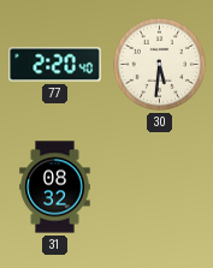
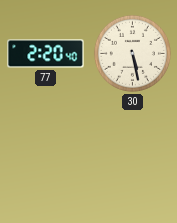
30: 5:31 -> 5:28 (132, 53)
31: 08:32 -> none (55, 187)
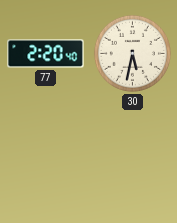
30: 5:28 -> 5:32 (132, 53)
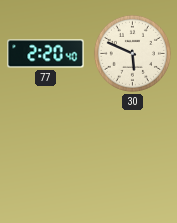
30: 5:32 -> 5:49 (132, 53)
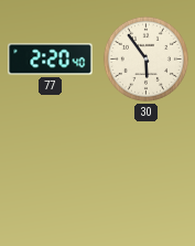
30: 5:49 -> 5:54 (145, 58)
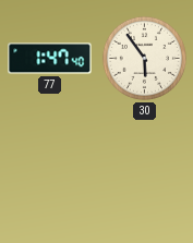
77: 2:20 -> 1:47 (50, 59)
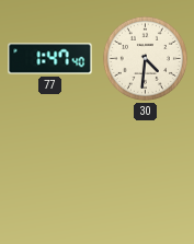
30: 5:54 -> 4:31 (145, 58)
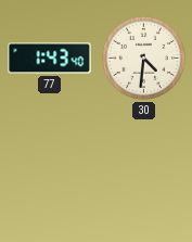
77: 1:47 -> 1:43 (50, 59)
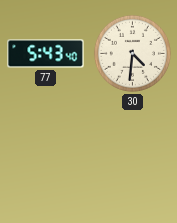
77: 1:43 -> 5:43 (46, 54)
